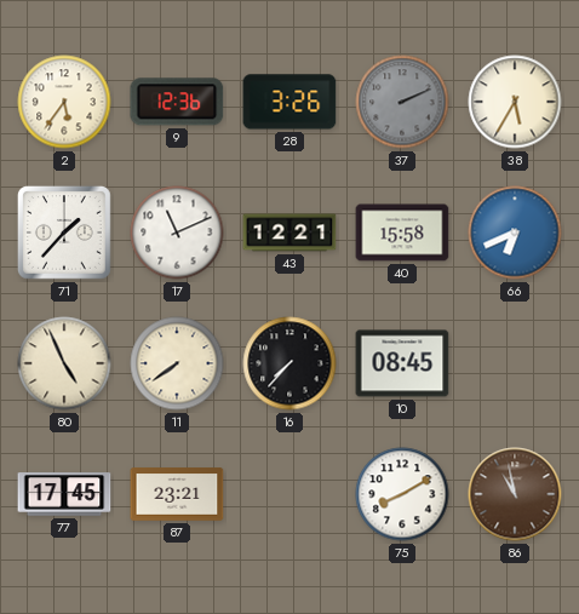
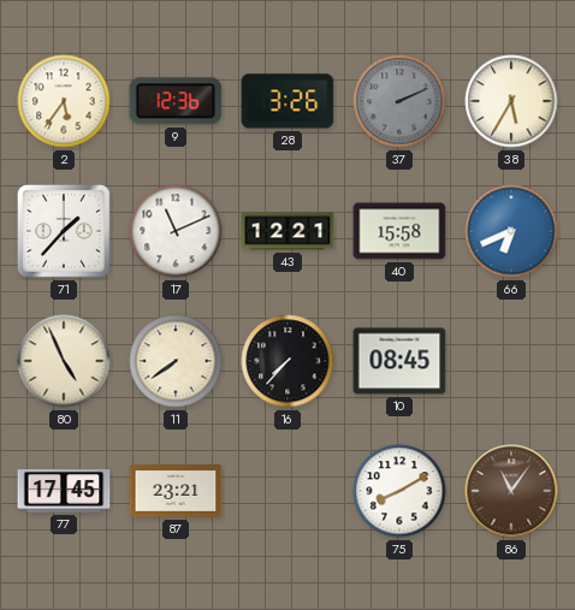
86: 10:58 -> 11:06 (511, 491)
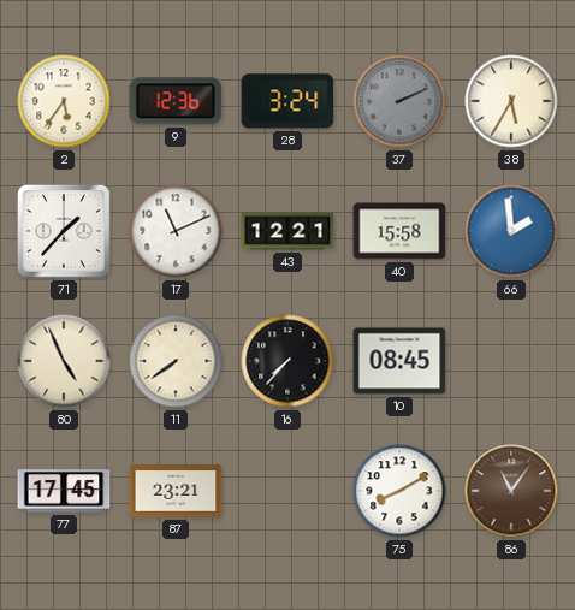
28: 3:26 -> 3:24 (287, 101)
66: 6:41 -> 1:59 (511, 231)
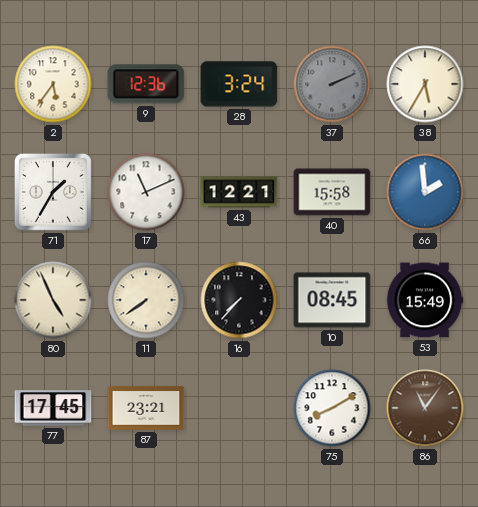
71: 1:37 -> 1:35 (54, 193)
53: none -> 15:49 (425, 300)
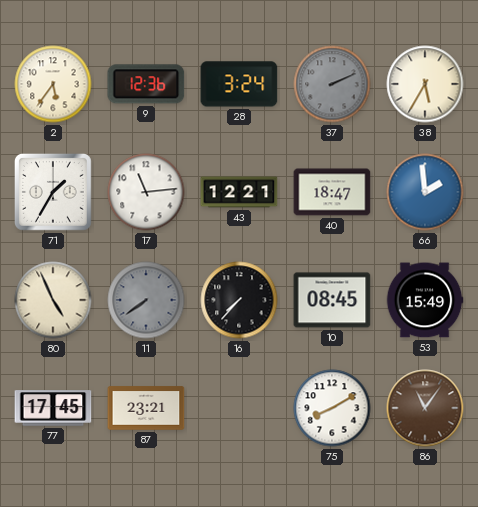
17: 11:11 -> 11:14 (146, 192)
40: 15:58 -> 18:47 (332, 192)
11 dial: cream -> grey (146, 300)
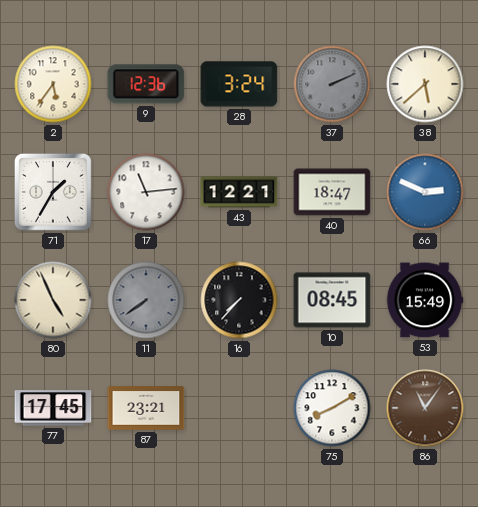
38: 5:35 -> 5:38 (425, 84)
66: 1:59 -> 2:49 (425, 192)
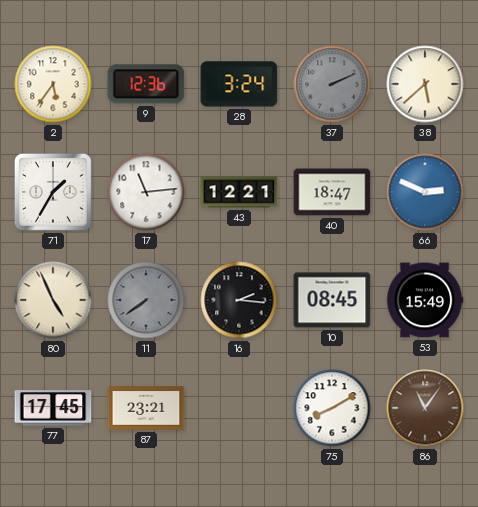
16: 7:37 -> 2:16 (239, 300)
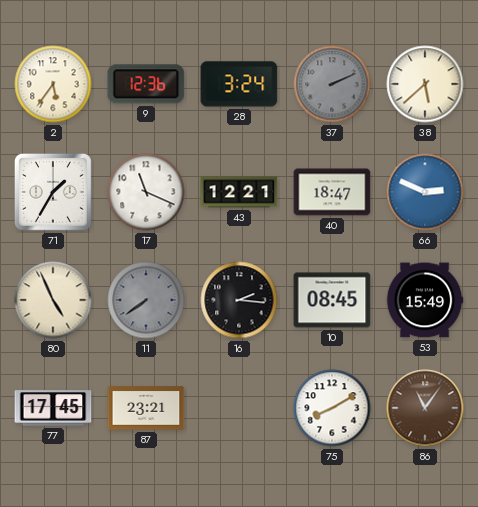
17: 11:14 -> 11:19 (146, 192)
